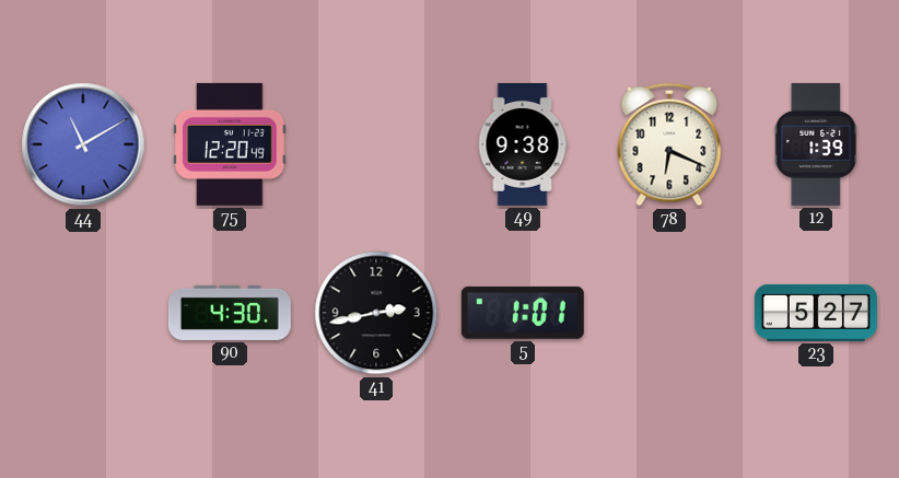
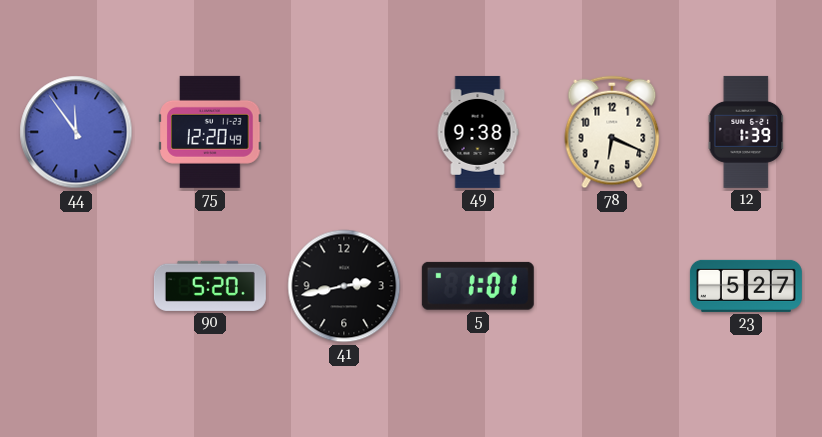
44: 11:10 -> 11:54 (76, 132)
90: 4:30 -> 5:20 (210, 286)
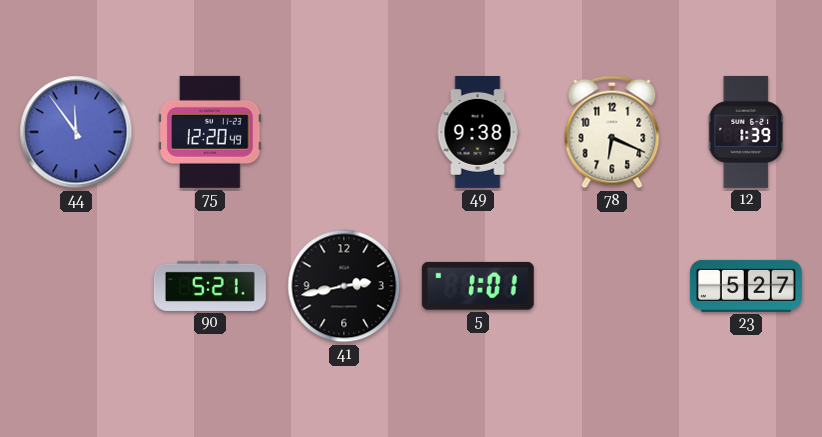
90: 5:20 -> 5:21 (210, 286)
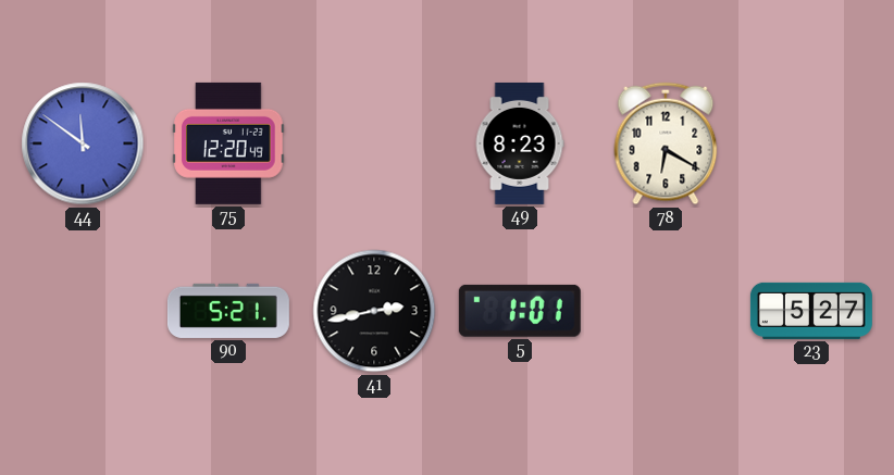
44: 11:54 -> 11:51 (83, 143)
49: 9:38 -> 8:23 (520, 143)
78: 6:19 -> 6:20 (666, 143)
12: 1:39 -> none (746, 132)
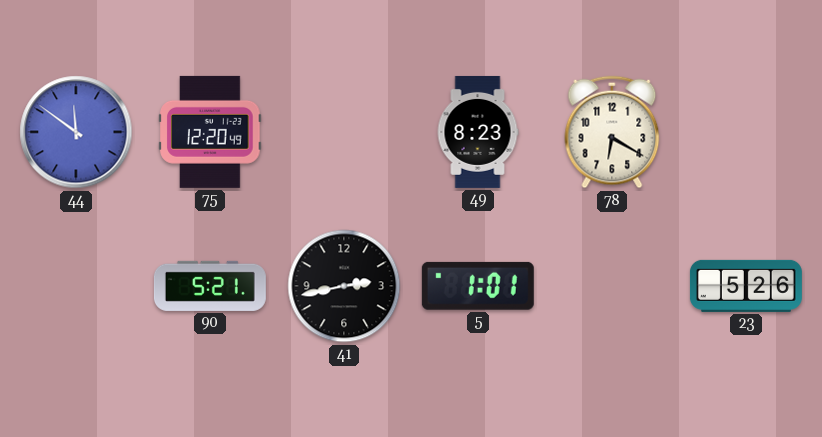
23: 5:27 -> 5:26 (746, 286)
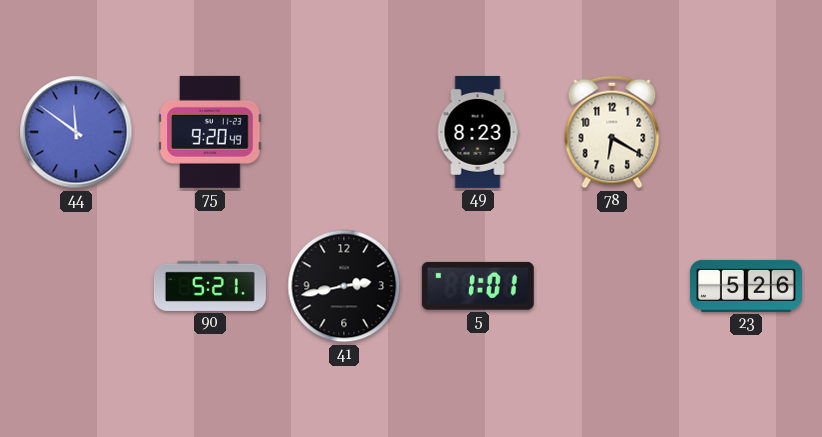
75: 12:20 -> 9:20 (210, 132)
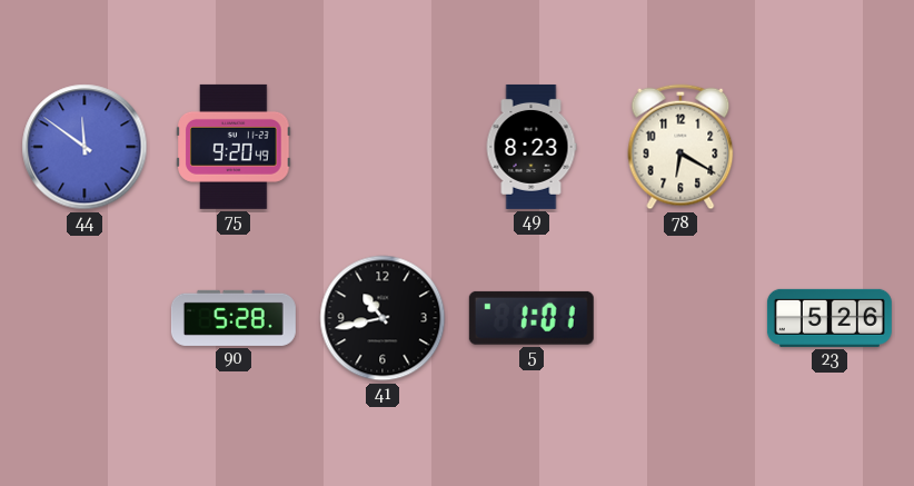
90: 5:21 -> 5:28 (234, 318)
41: 2:43 -> 10:43 (383, 318)
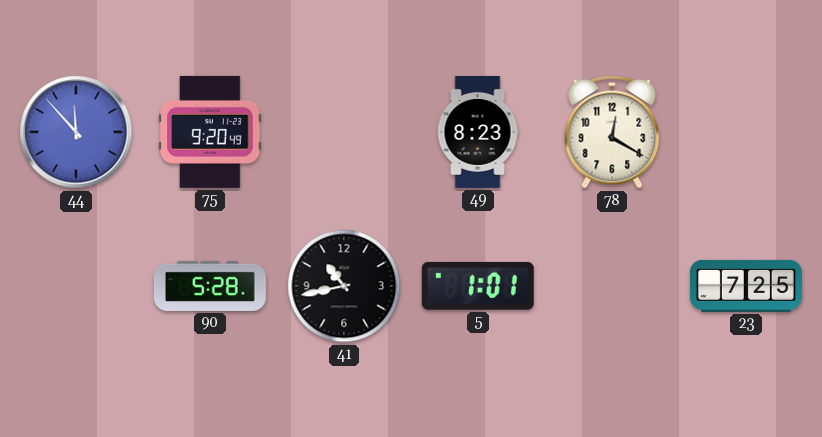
44: 11:51 -> 11:53 (76, 132)
78: 6:20 -> 12:20 (612, 132)
23: 5:26 -> 7:25 (746, 286)
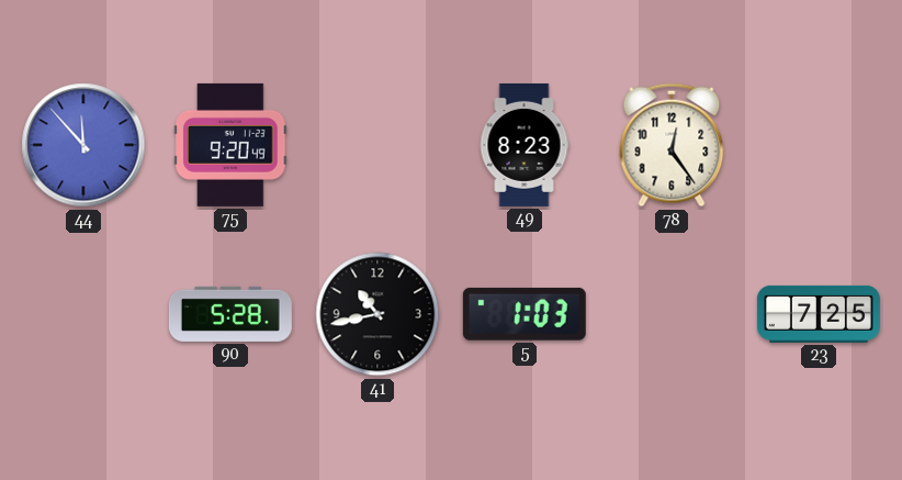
78: 12:20 -> 12:24 (672, 145)
5: 1:01 -> 1:03 (525, 314)
